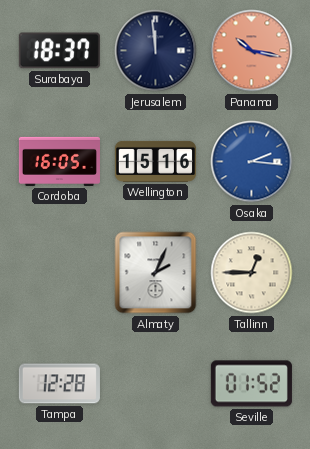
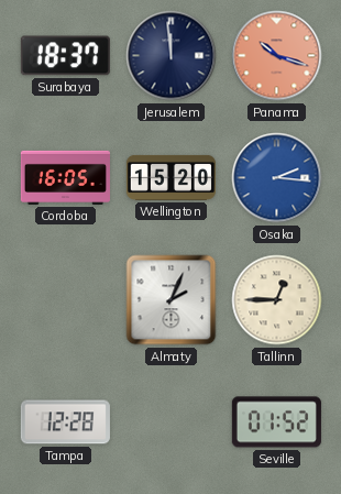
Panama: 10:17 -> 10:18 (277, 56)
Wellington: 15:16 -> 15:20 (170, 177)
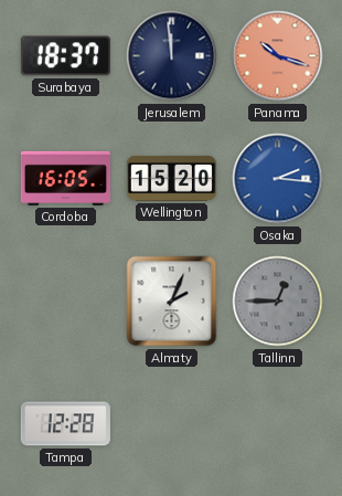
Tallinn dial: cream -> grey (278, 302)
Seville: 01:52 -> none (276, 422)
